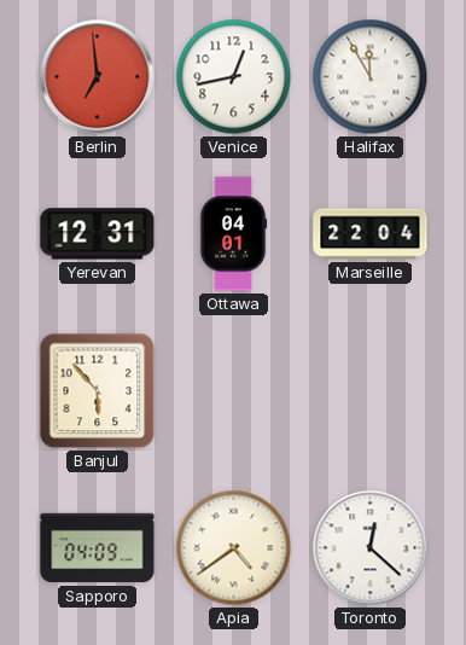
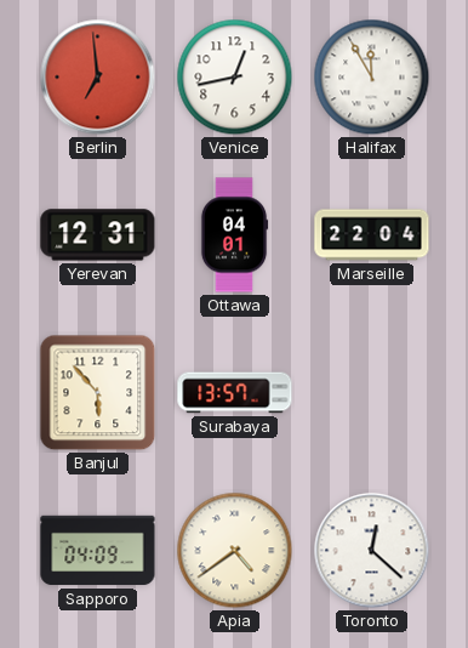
Surabaya: none -> 13:57 (235, 393)
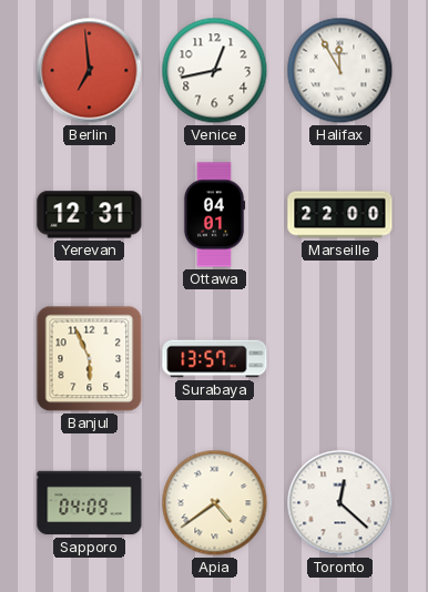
Marseille: 22:04 -> 22:00 (340, 215)
Banjul: 5:53 -> 5:56 (90, 359)
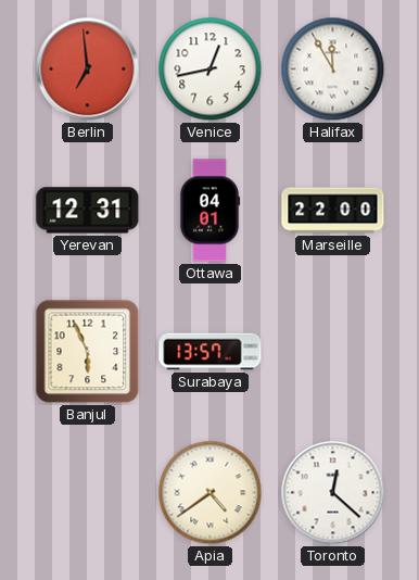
Sapporo: 04:09 -> none (90, 503)
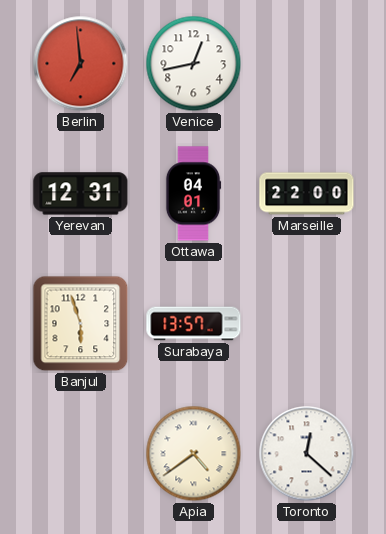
Halifax: 11:55 -> none (333, 70)
Banjul: 5:56 -> 5:57 (81, 324)
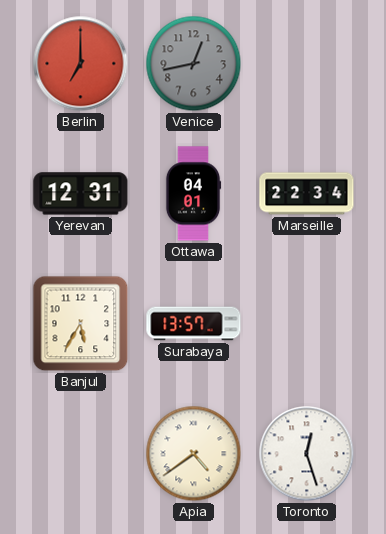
Berlin: 6:59 -> 7:00 (81, 64)
Venice dial: white -> grey (194, 64)
Marseille: 22:00 -> 22:34 (307, 194)
Banjul: 5:57 -> 5:35 (81, 324)
Toronto: 12:22 -> 12:27 (307, 454)
